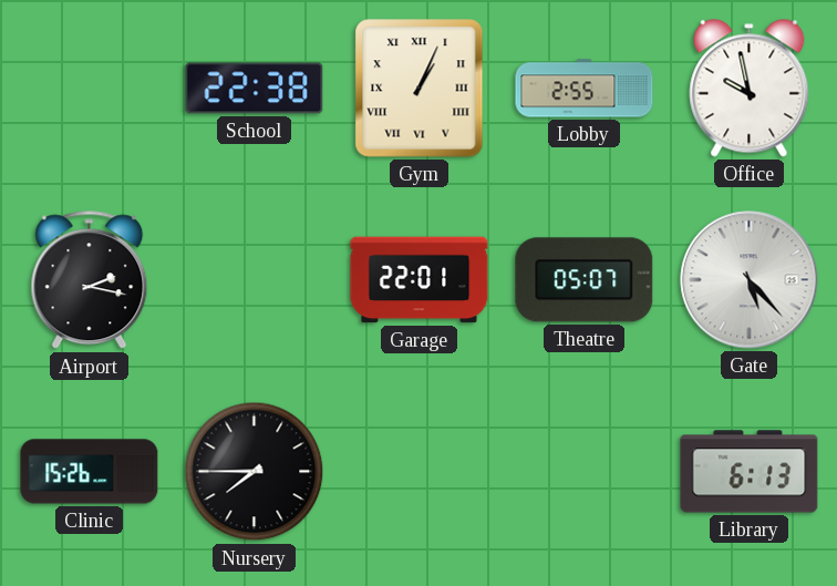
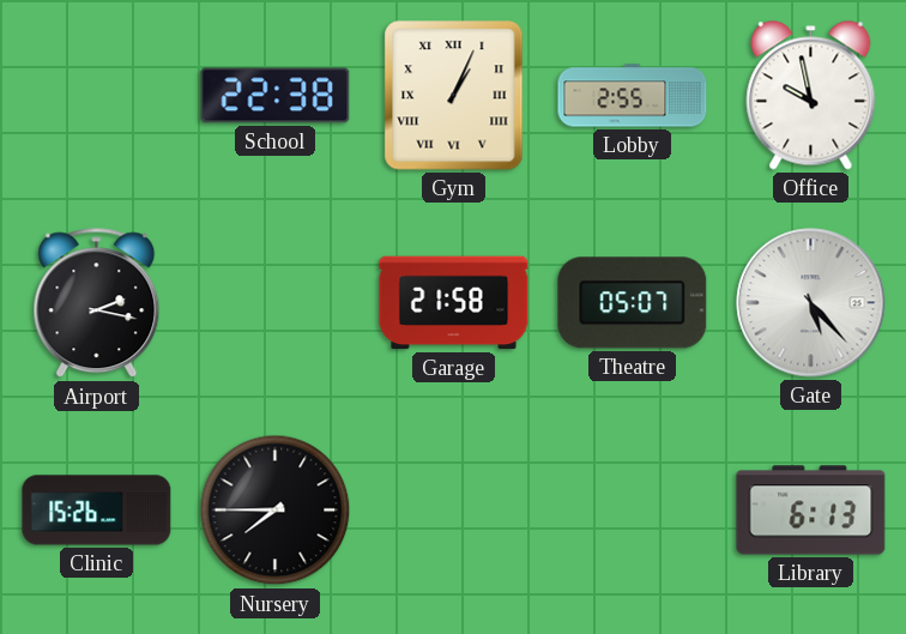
Garage: 22:01 -> 21:58 (454, 303)
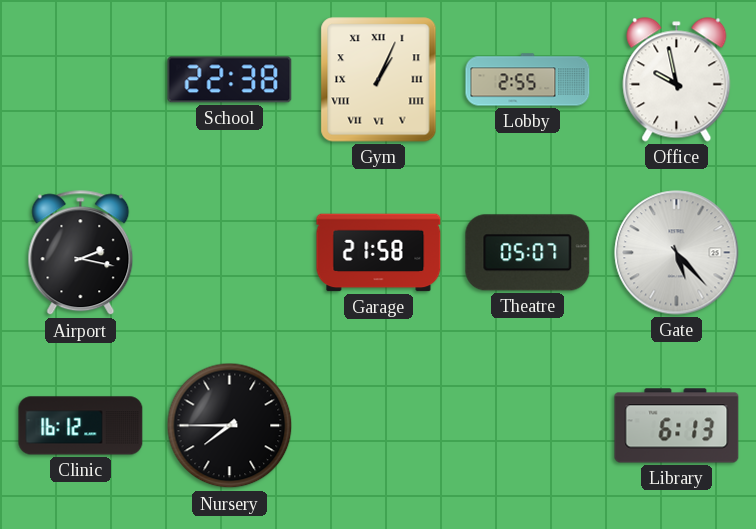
Clinic: 15:26 -> 16:12 (81, 426)
